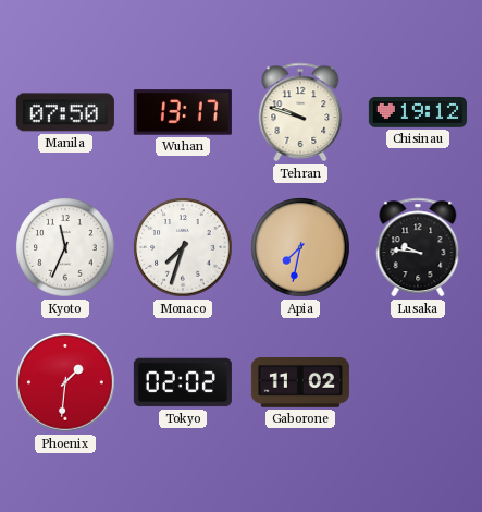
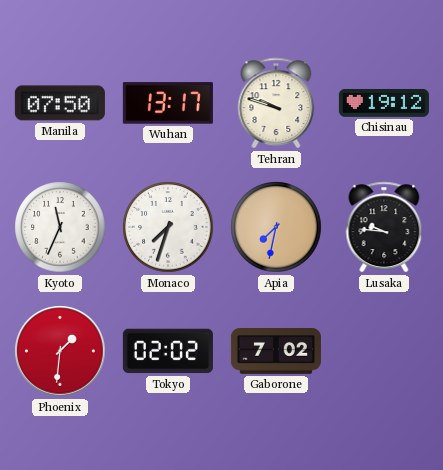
Gaborone: 11:02 -> 7:02 (276, 352)
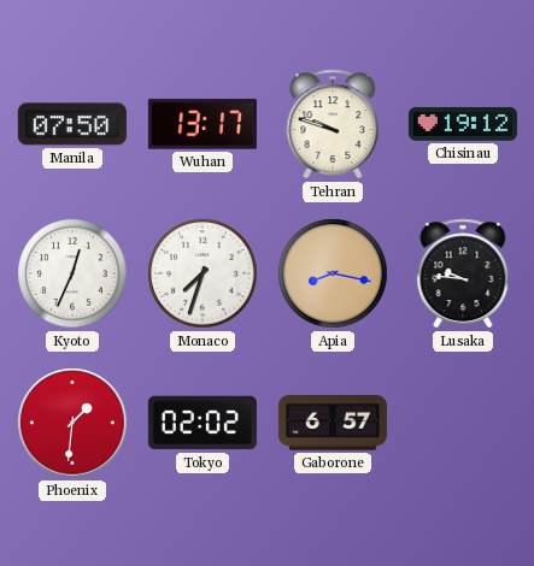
Kyoto: 11:34 -> 12:34 (72, 273)
Apia: 7:32 -> 8:17 (333, 273)
Gaborone: 7:02 -> 6:57 (333, 424)
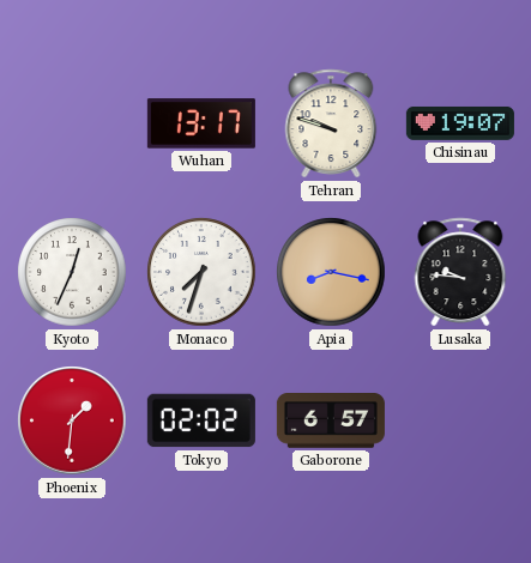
Manila: 07:50 -> none (72, 124)
Chisinau: 19:12 -> 19:07 (460, 123)
